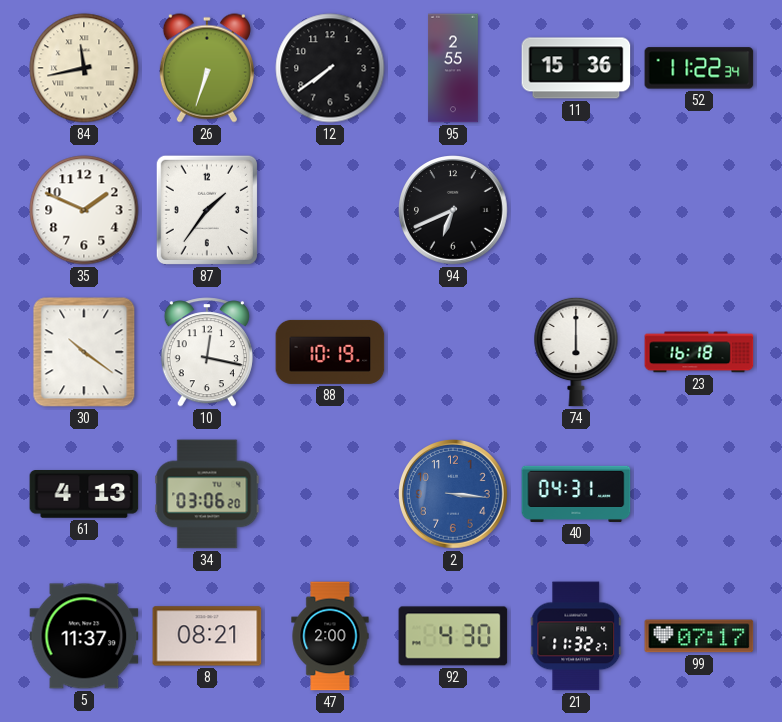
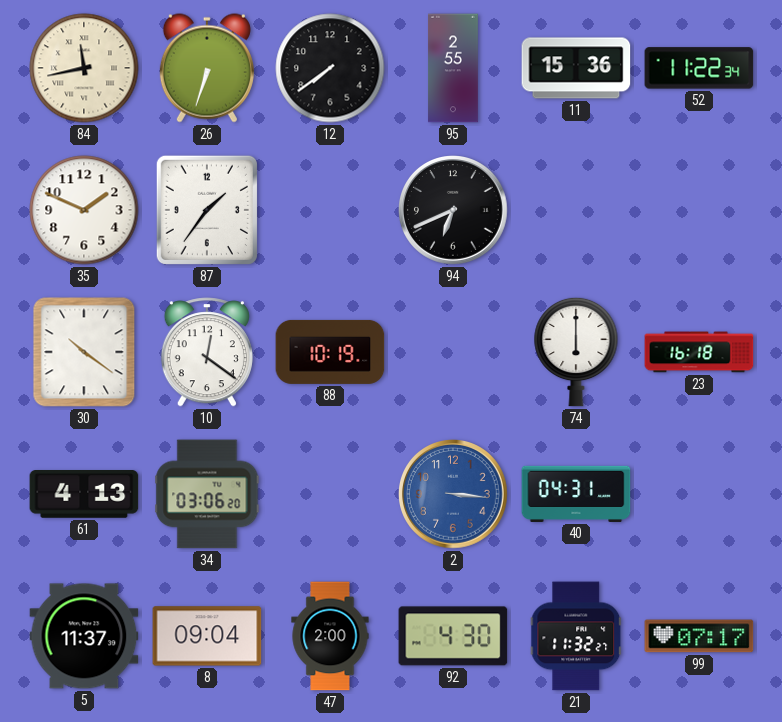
10: 12:17 -> 12:21 (207, 352)
8: 08:21 -> 09:04 (207, 636)
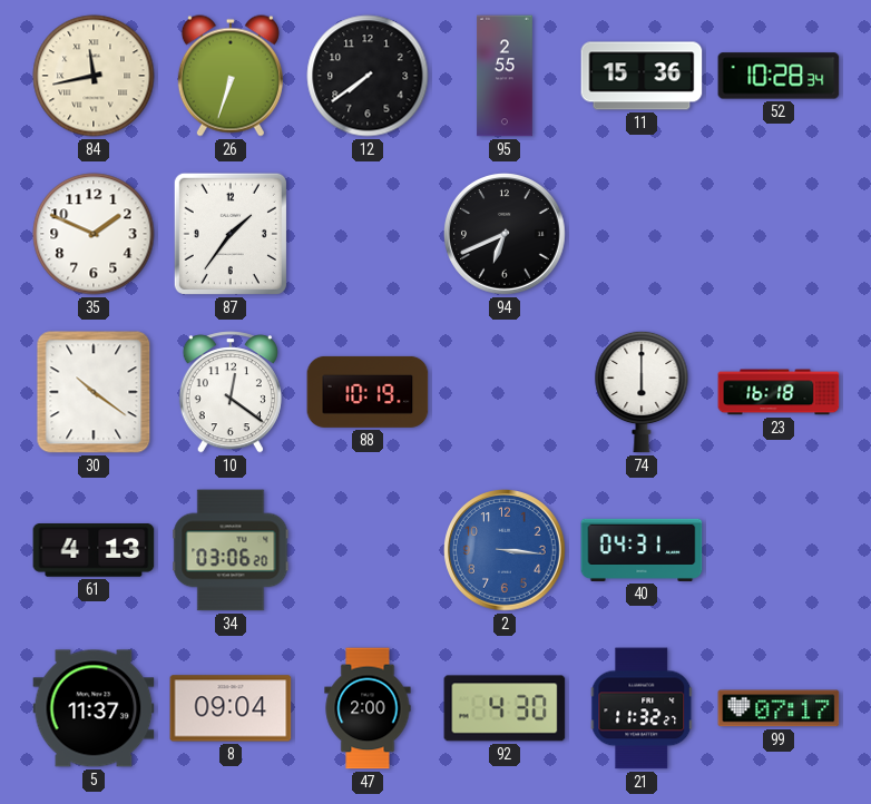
52: 11:22 -> 10:28 (779, 76)
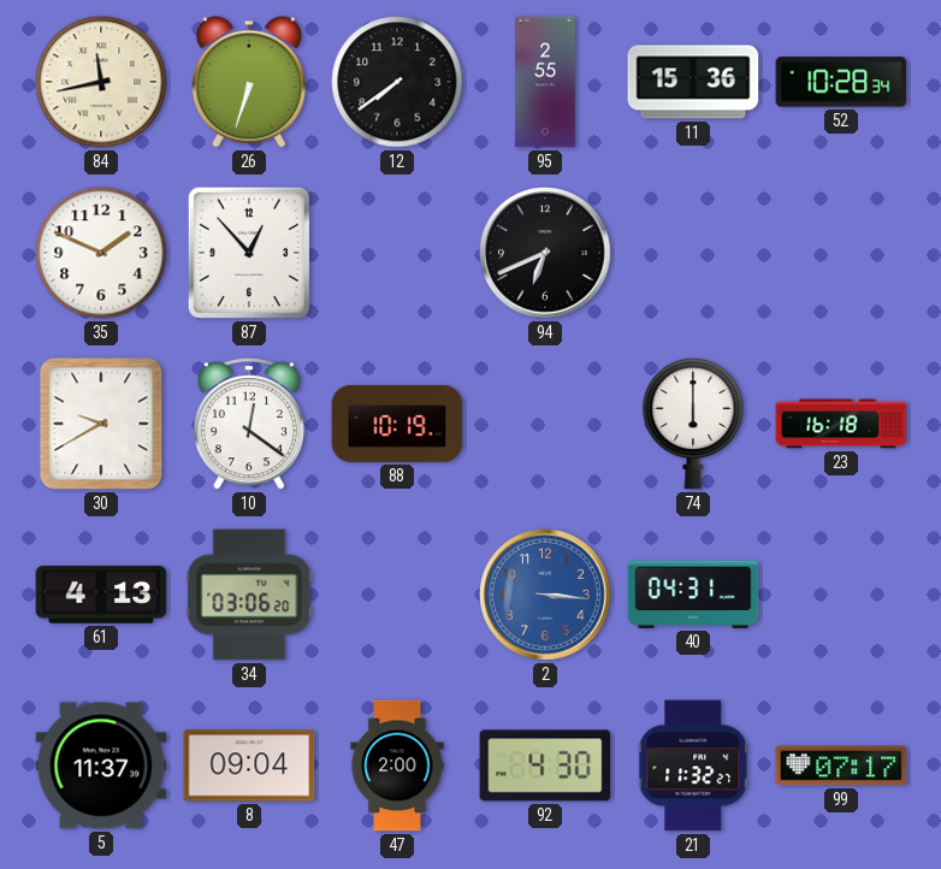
87: 1:36 -> 12:53 (249, 253)
30: 10:21 -> 9:40 (101, 424)
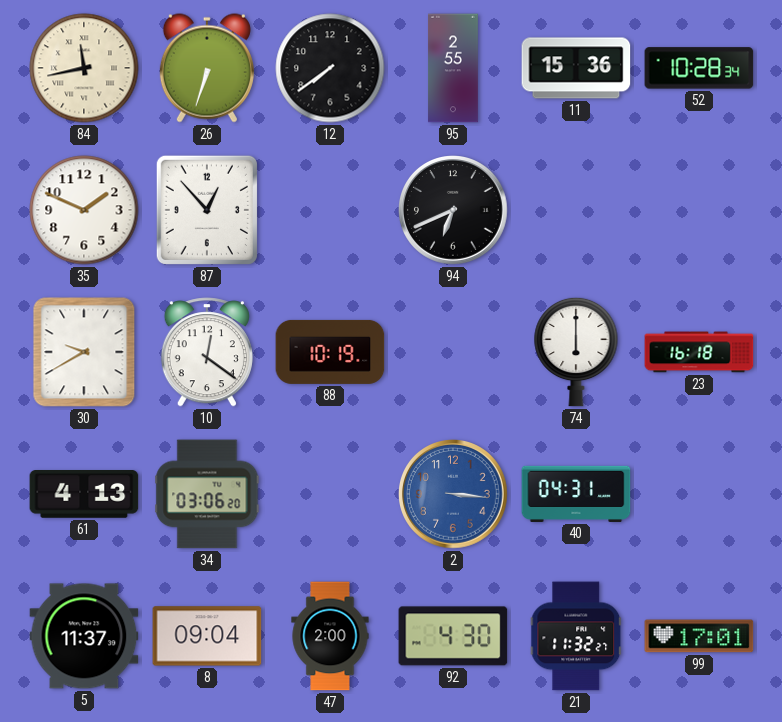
99: 07:17 -> 17:01 (699, 636)
